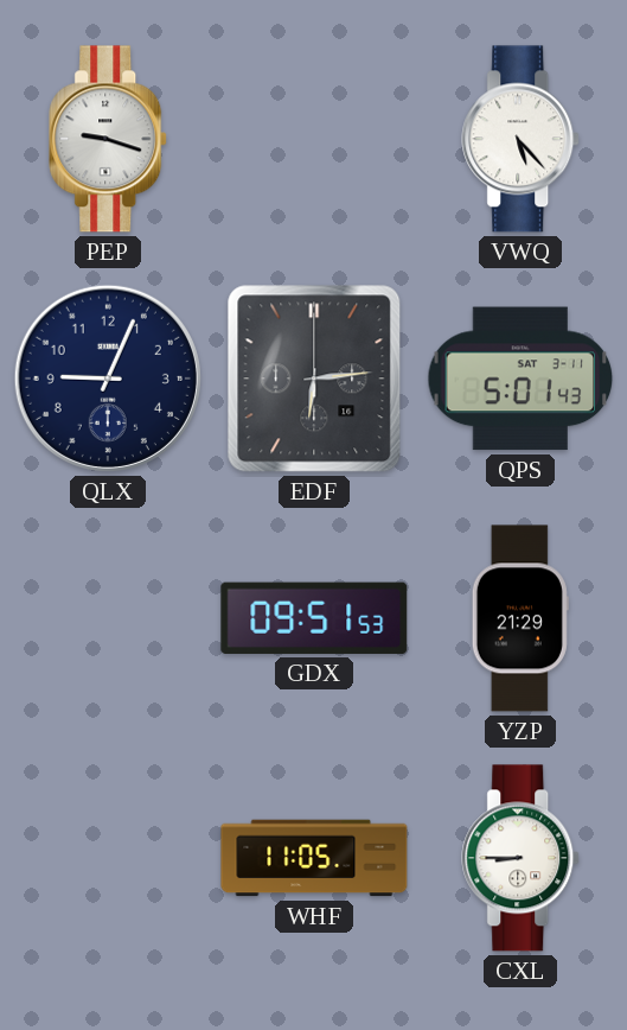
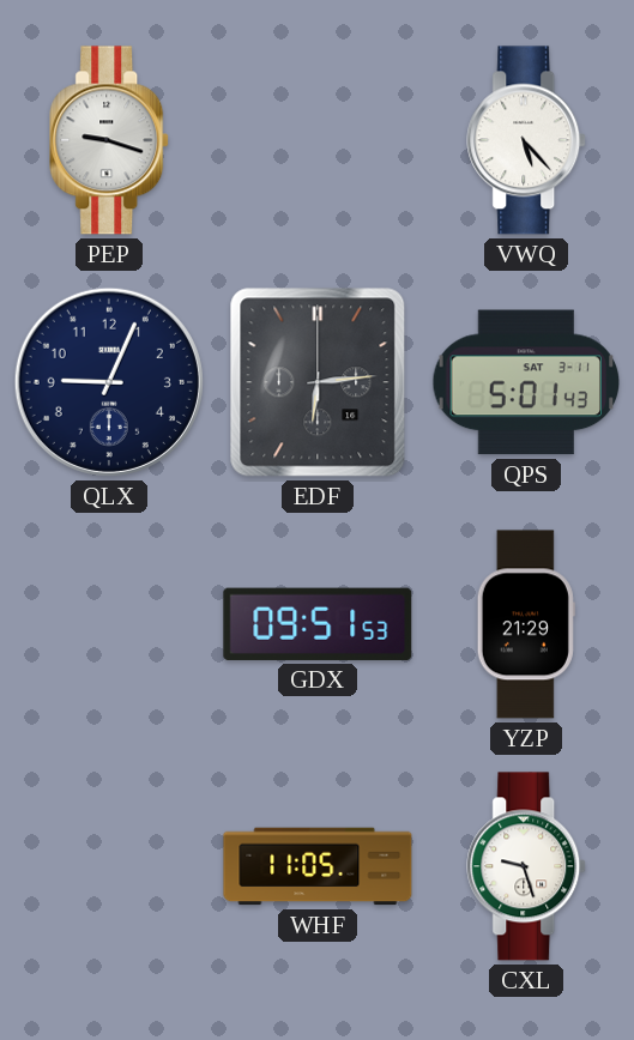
CXL: 8:45 -> 9:27 (527, 866)
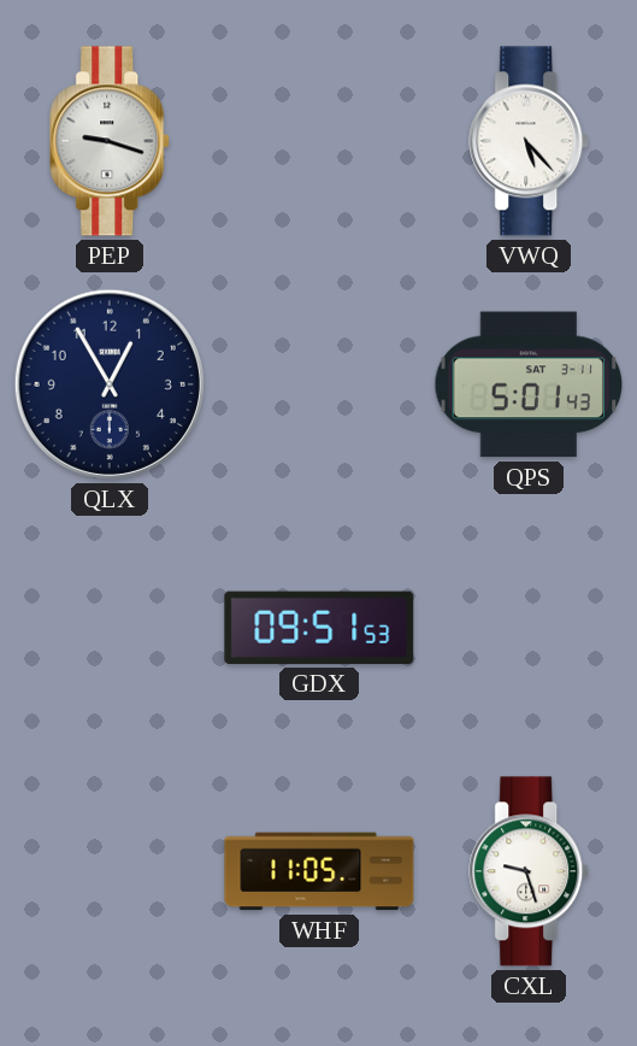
QLX: 9:04 -> 12:55 (110, 384)
EDF: 6:14 -> none (318, 382)
YZP: 21:29 -> none (526, 624)
